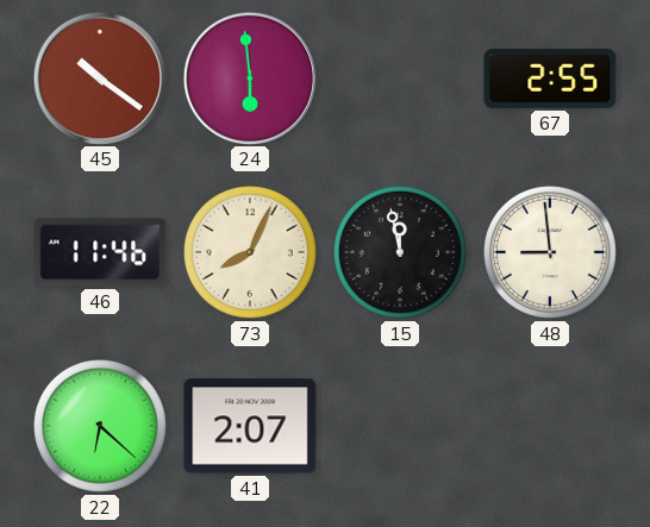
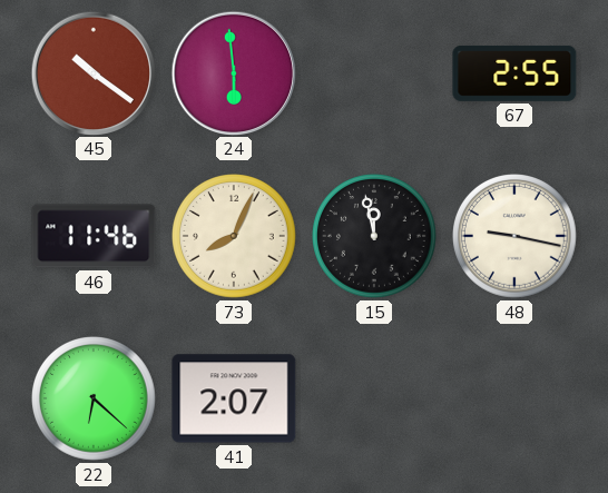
48: 8:59 -> 9:17 (516, 237)
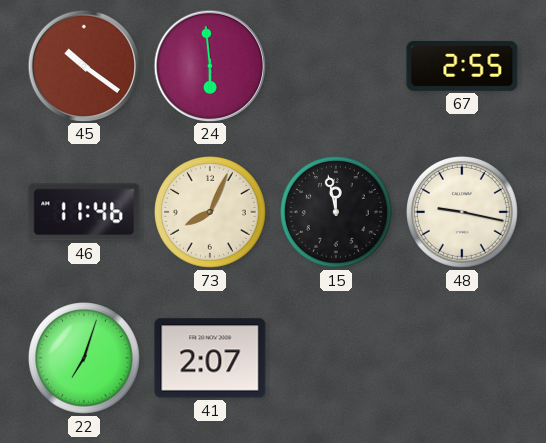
22: 6:22 -> 7:03 (85, 359)
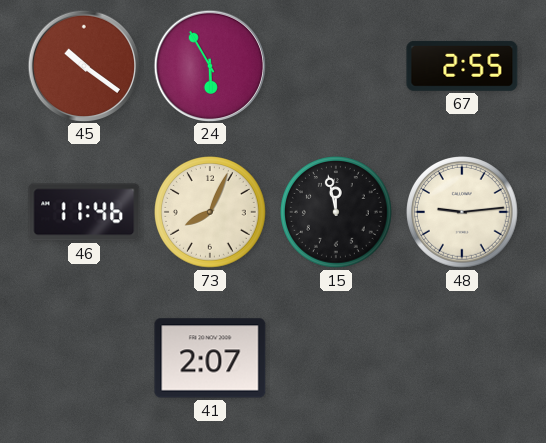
24: 5:59 -> 5:55 (209, 65)
48: 9:17 -> 9:14 (463, 213)
22: 7:03 -> none (85, 359)
